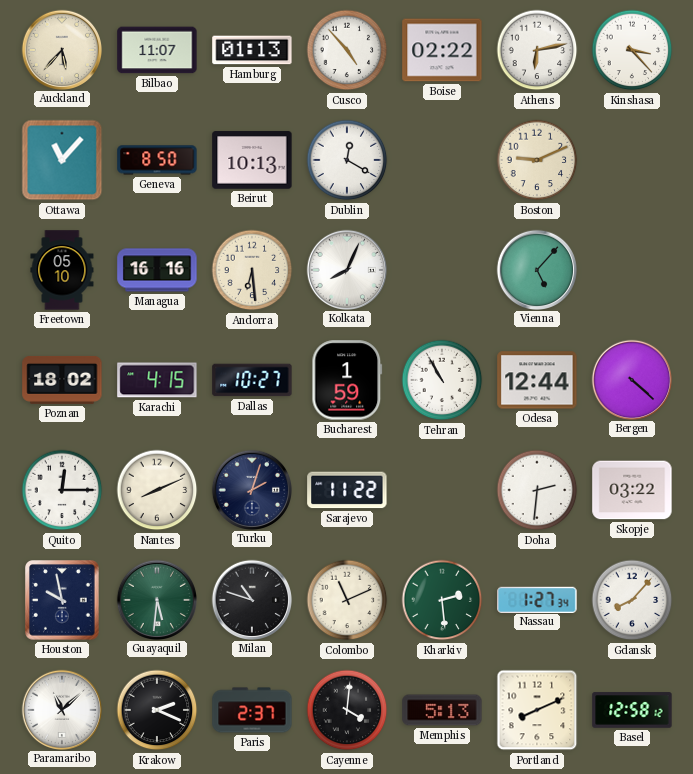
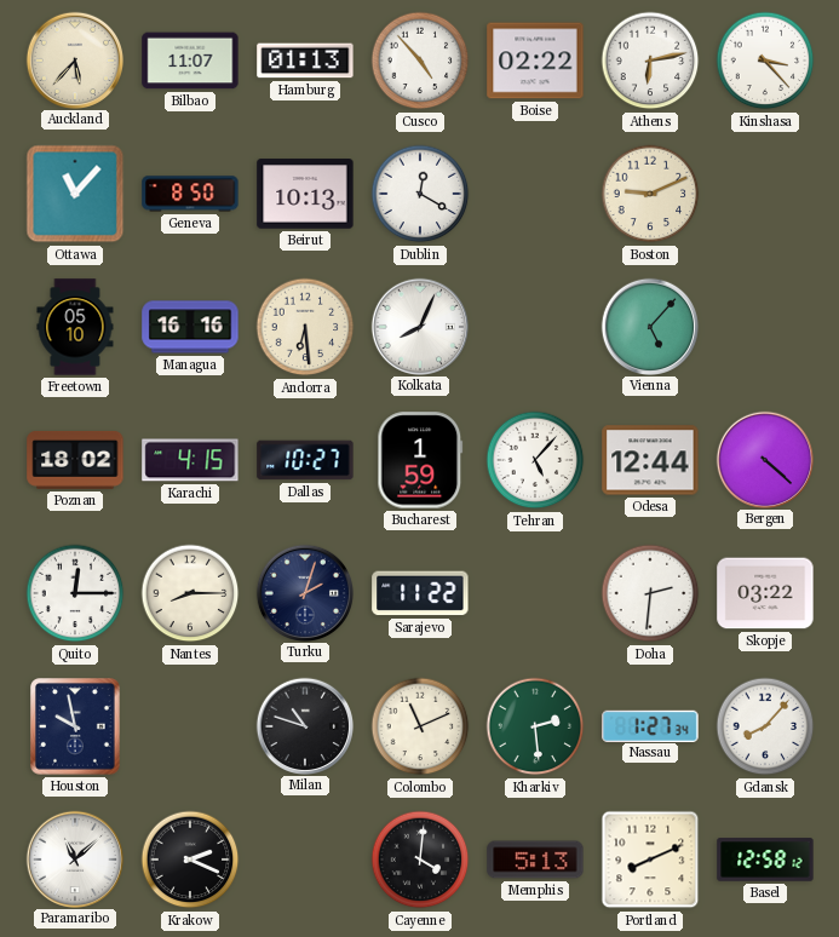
Tehran: 10:55 -> 5:07 (535, 460)
Nantes: 8:11 -> 8:15 (190, 593)
Guayaquil: 5:31 -> none (156, 599)
Paris: 2:37 -> none (252, 710)
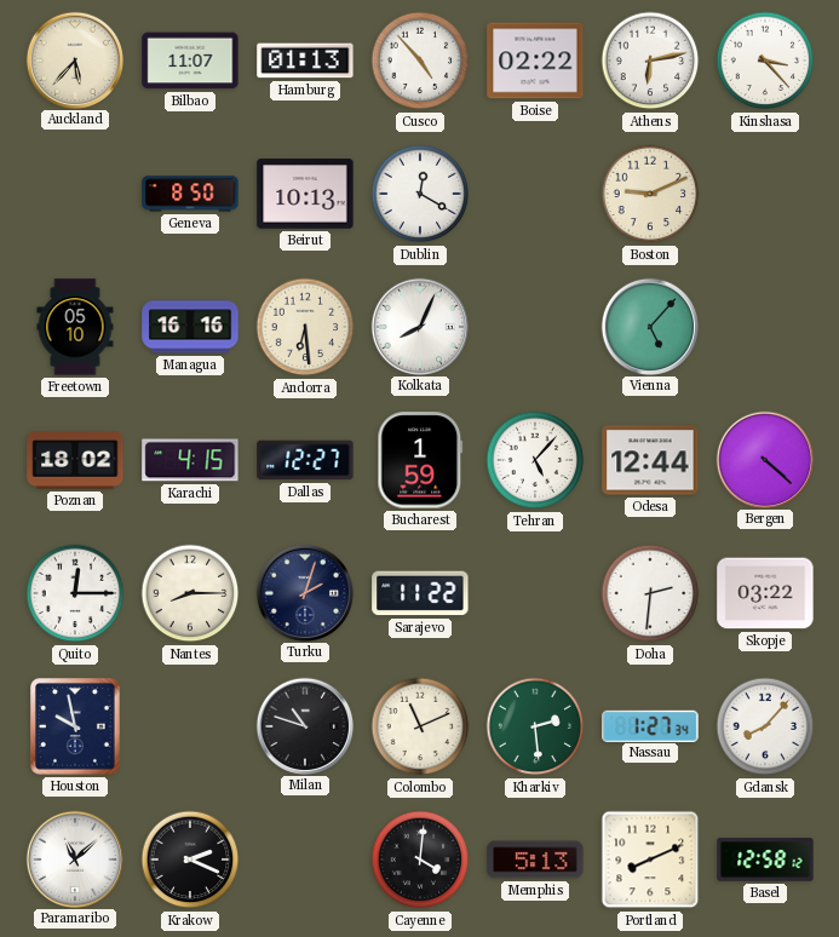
Ottawa: 11:07 -> none (75, 194)
Dallas: 10:27 -> 12:27 (305, 460)
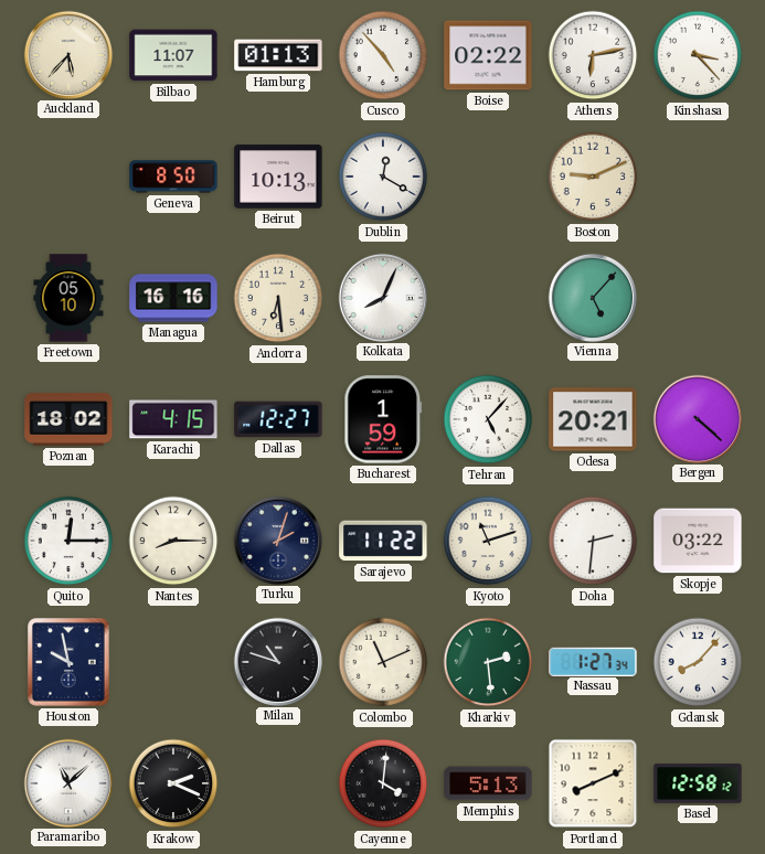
Odesa: 12:44 -> 20:21 (593, 419)
Kyoto: none -> 11:12 (488, 541)
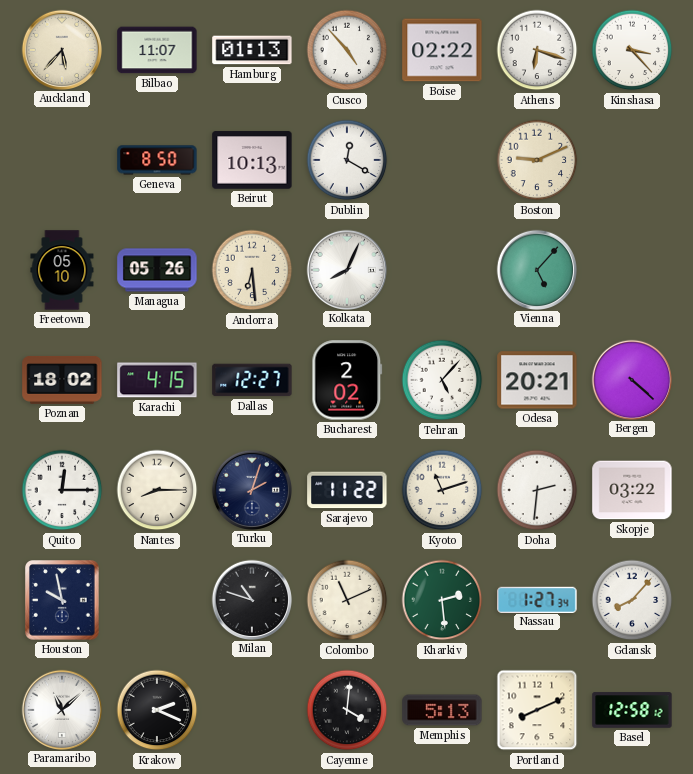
Athens: 6:13 -> 6:18 (537, 50)
Managua: 16:16 -> 05:26 (157, 270)
Bucharest: 1:59 -> 2:02 (347, 380)
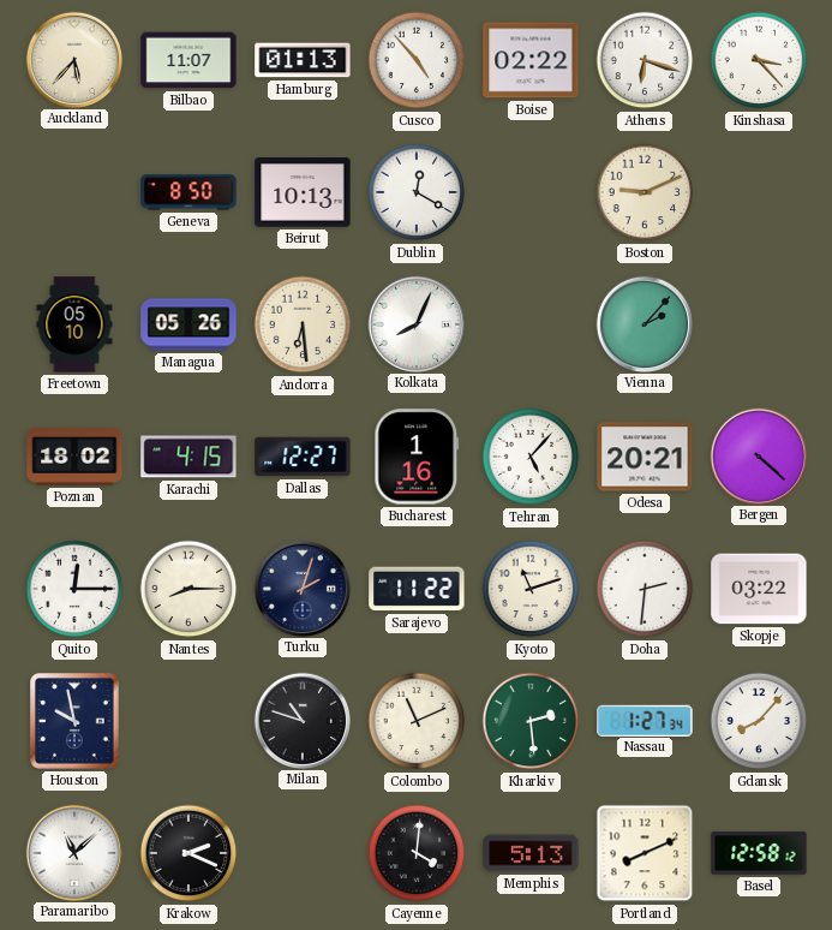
Vienna: 5:07 -> 2:07 (644, 323)
Bucharest: 2:02 -> 1:16 (417, 457)
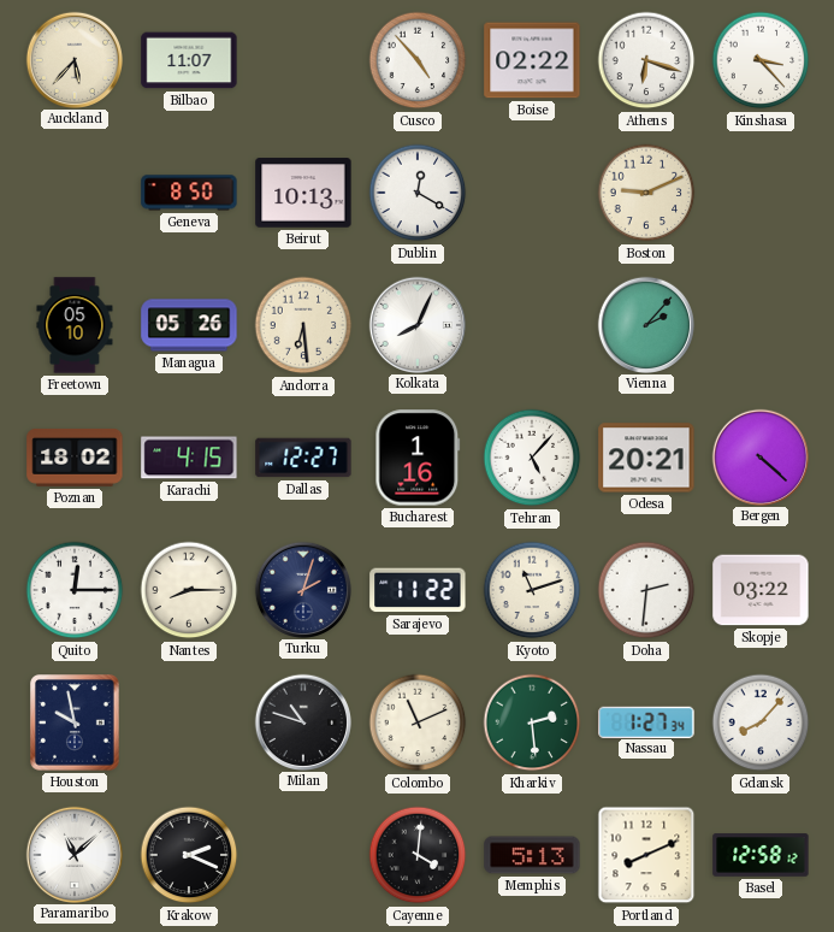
Hamburg: 01:13 -> none (303, 60)
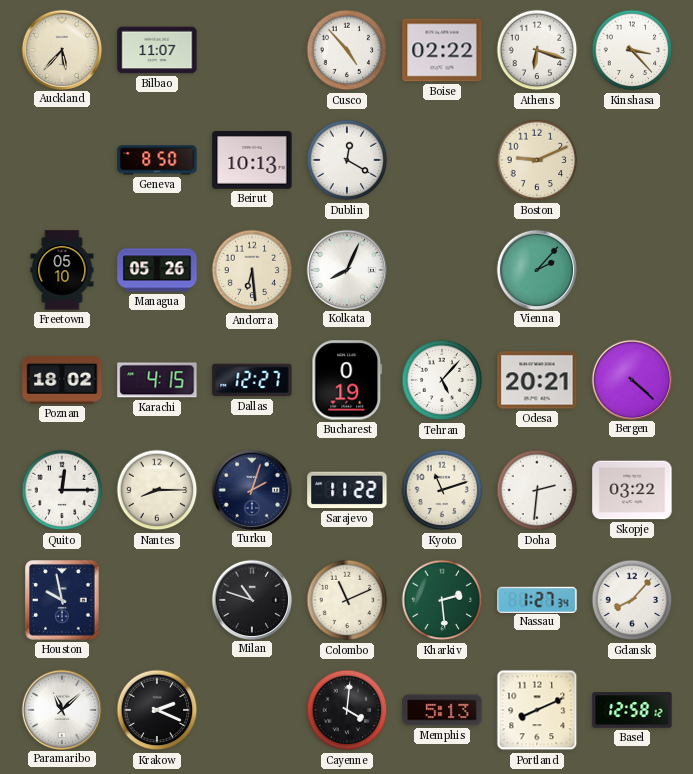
Bucharest: 1:16 -> 0:19 (347, 380)
